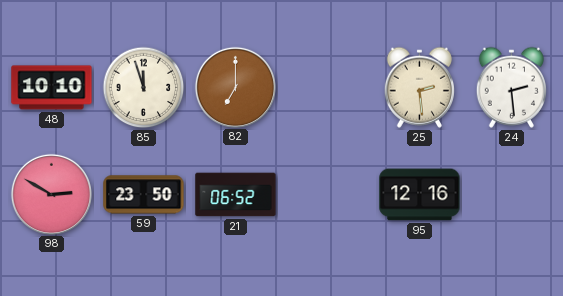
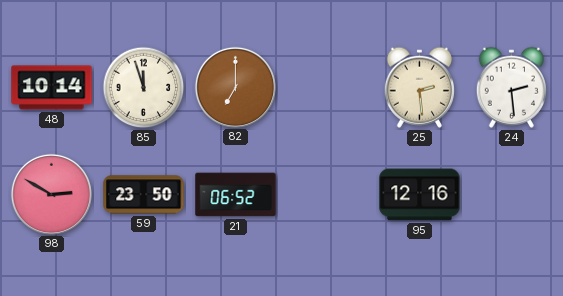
48: 10:10 -> 10:14 (52, 88)
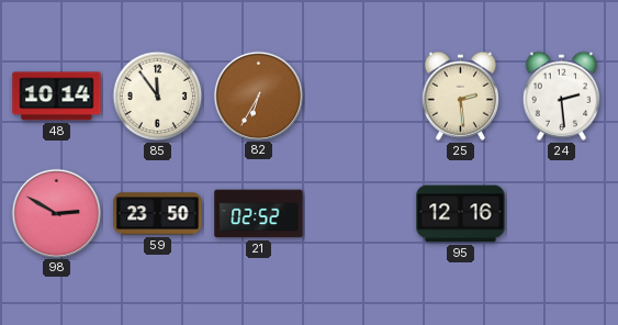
85: 11:57 -> 11:54 (158, 97)
82: 7:00 -> 6:35 (258, 96)
21: 06:52 -> 02:52 (259, 214)
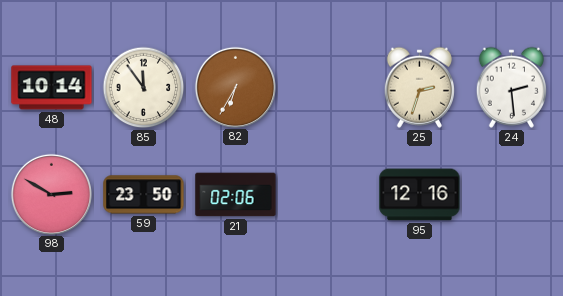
25: 2:29 -> 2:33 (419, 87)
21: 02:52 -> 02:06 (236, 195)
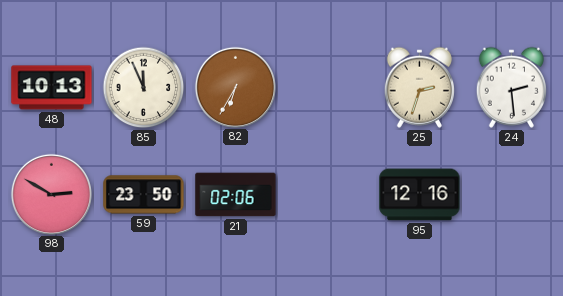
48: 10:14 -> 10:13 (52, 88)
85: 11:54 -> 11:56 (144, 88)
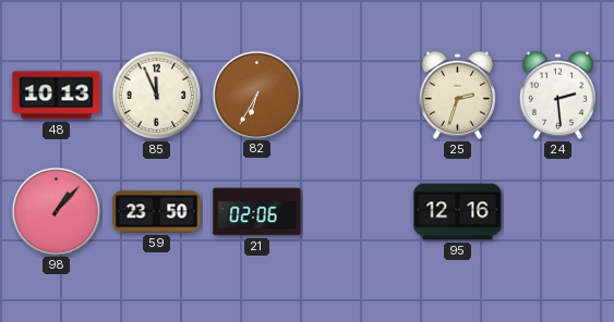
98: 2:50 -> 1:07 (56, 211)
